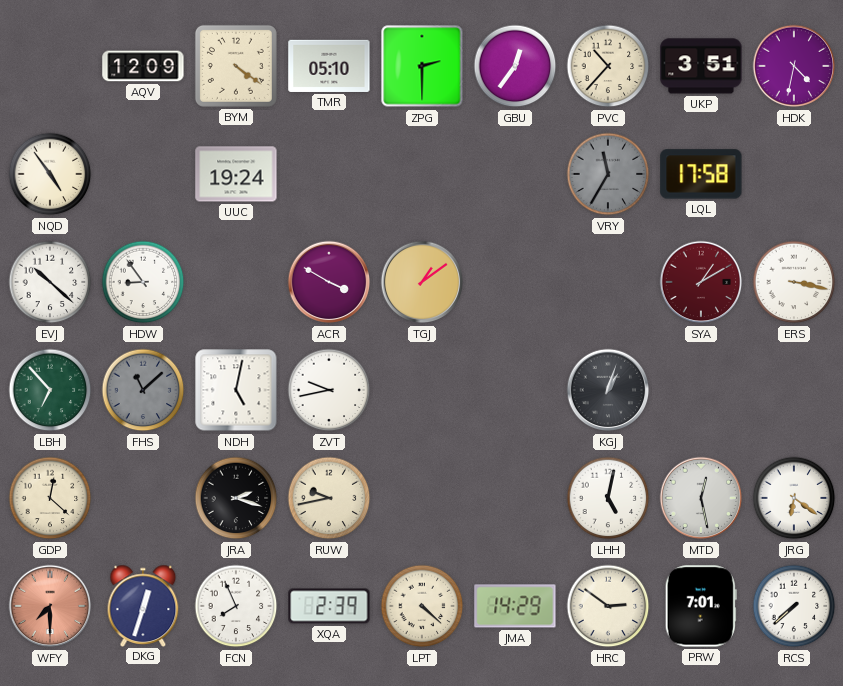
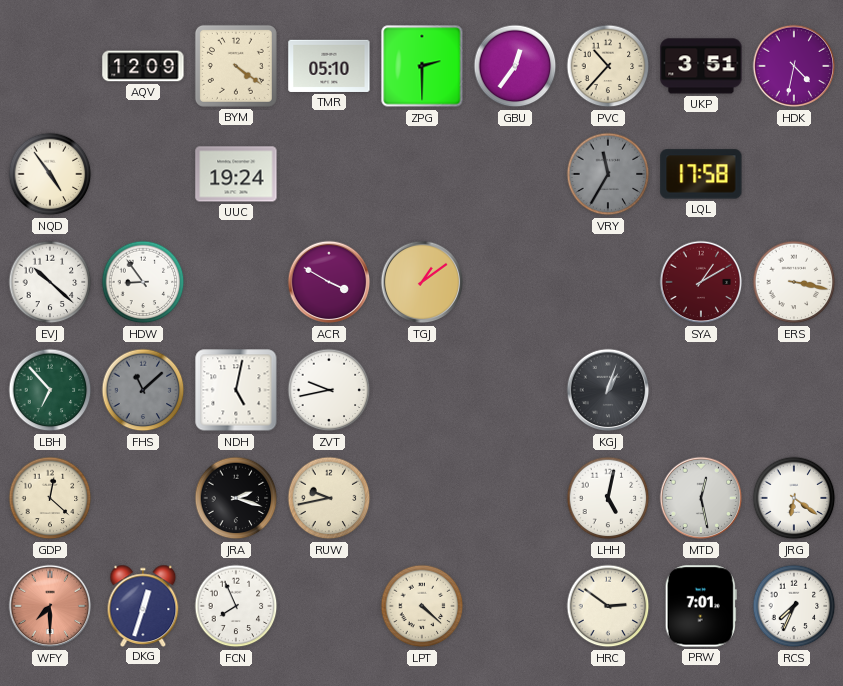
XQA: 2:39 -> none (329, 606)
JMA: 14:29 -> none (515, 606)
RCS: 7:38 -> 7:34 (794, 606)
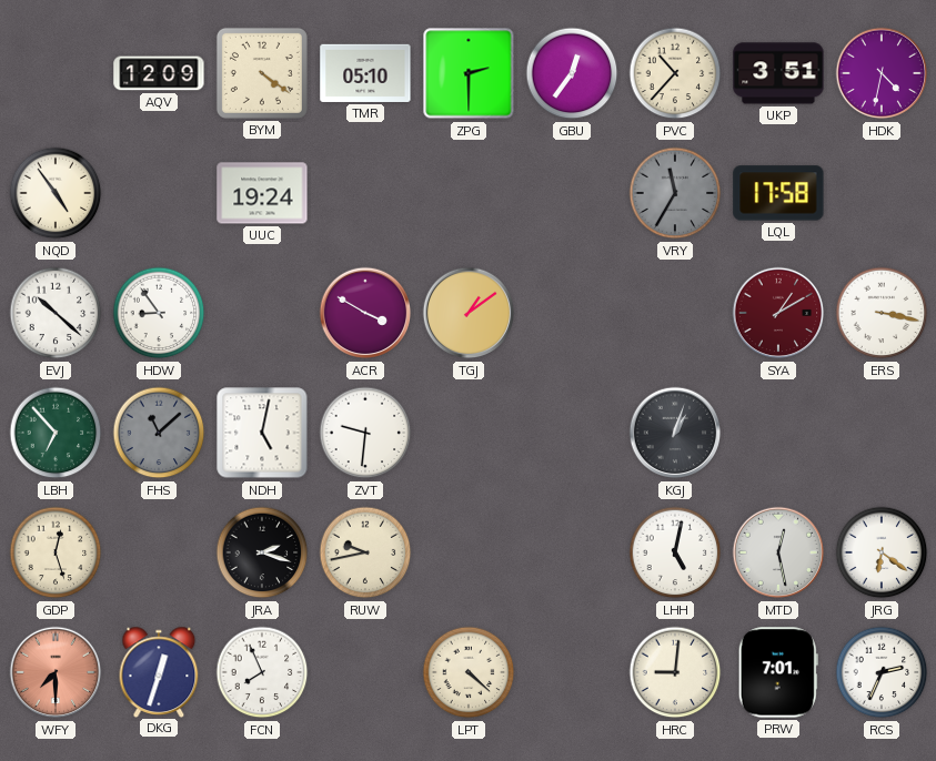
ZVT: 9:43 -> 9:31 (365, 433)
GDP: 12:22 -> 12:27 (56, 552)
HRC: 2:51 -> 9:01 (675, 672)
RCS: 7:34 -> 2:34 (882, 672)
